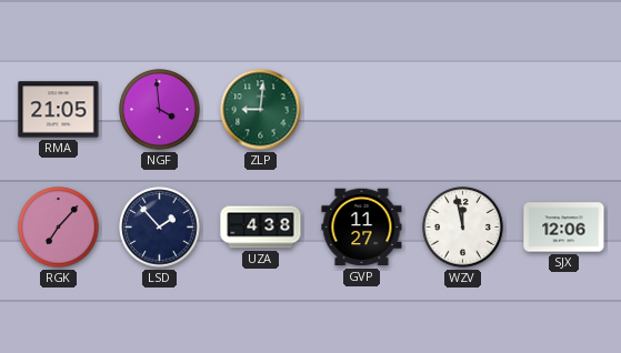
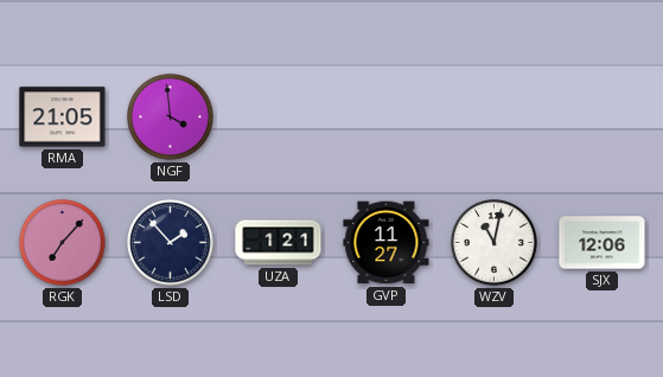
ZLP: 9:01 -> none (261, 110)
UZA: 4:38 -> 1:21 (279, 243)
WZV: 11:58 -> 11:02 (495, 243)
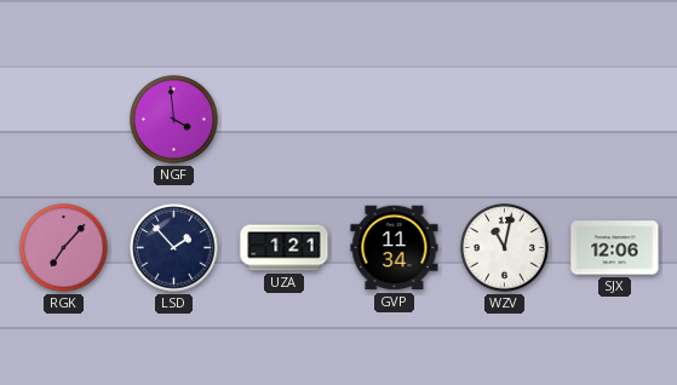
RMA: 21:05 -> none (63, 117)
GVP: 11:27 -> 11:34 (395, 248)
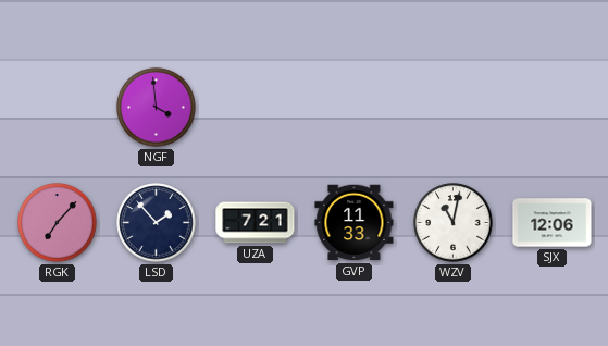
UZA: 1:21 -> 7:21 (256, 223)
GVP: 11:34 -> 11:33 (355, 223)
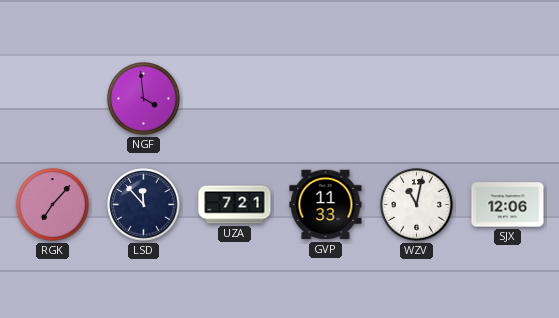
LSD: 1:53 -> 11:53 (144, 205)
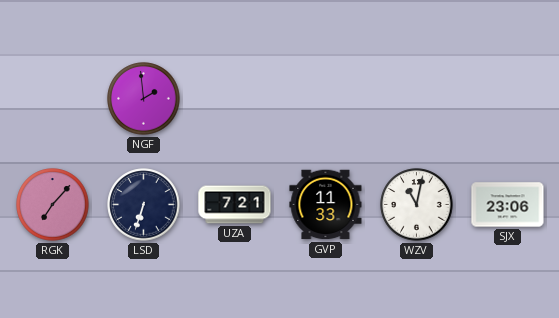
NGF: 3:59 -> 1:59 (144, 99)
LSD: 11:53 -> 6:33 (144, 205)
SJX: 12:06 -> 23:06 (508, 205)
